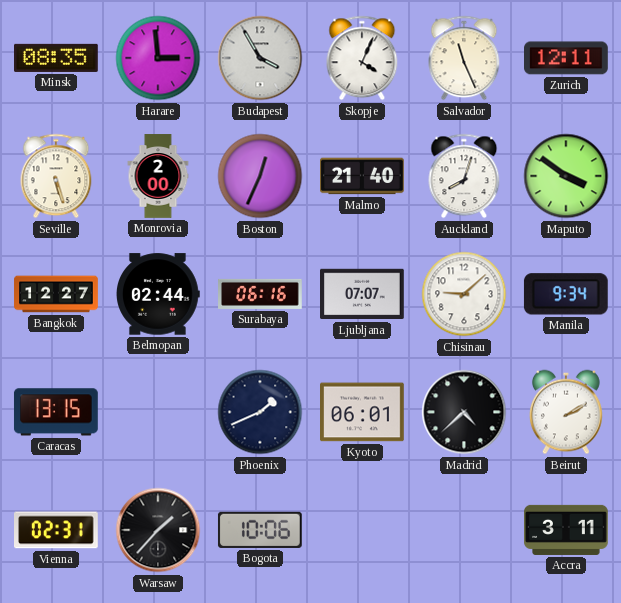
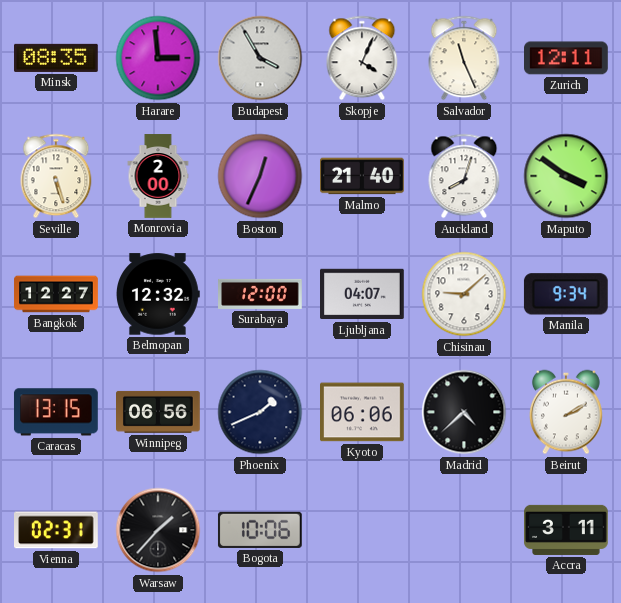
Belmopan: 02:44 -> 12:32 (159, 294)
Surabaya: 06:16 -> 12:00 (260, 294)
Ljubljana: 07:07 -> 04:07 (363, 294)
Winnipeg: none -> 06:56 (159, 412)
Kyoto: 06:01 -> 06:06 (363, 412)
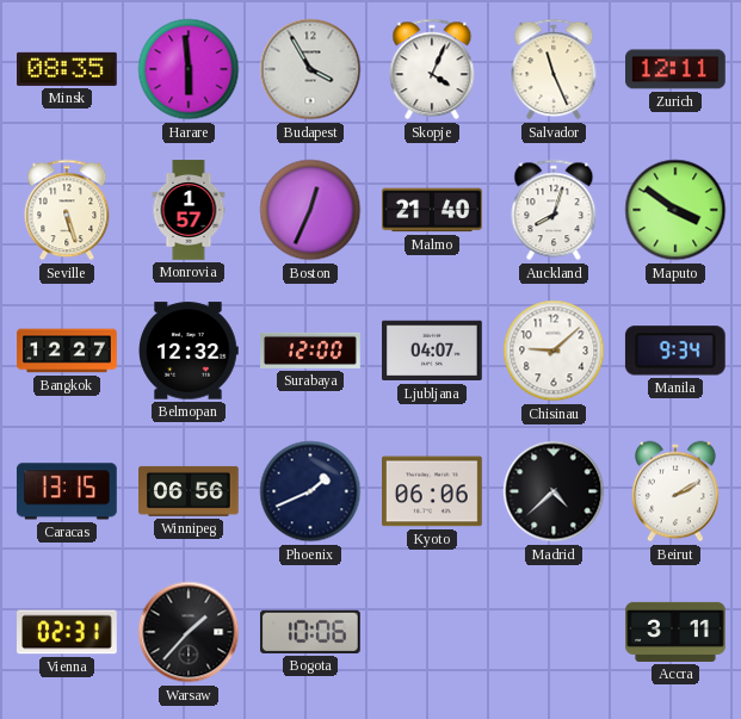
Harare: 2:59 -> 5:59 (189, 69)
Monrovia: 2:00 -> 1:57 (189, 210)
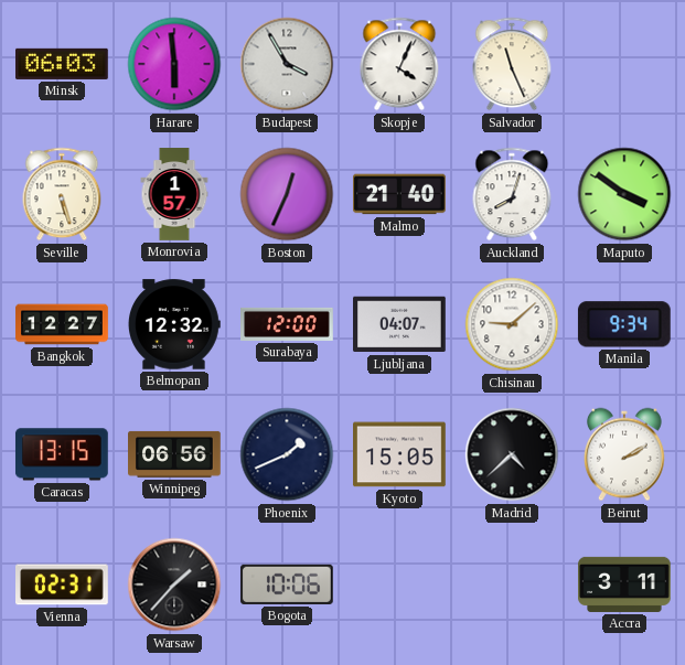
Minsk: 08:35 -> 06:03 (63, 64)
Zurich: 12:11 -> none (677, 69)
Kyoto: 06:06 -> 15:05 (400, 454)
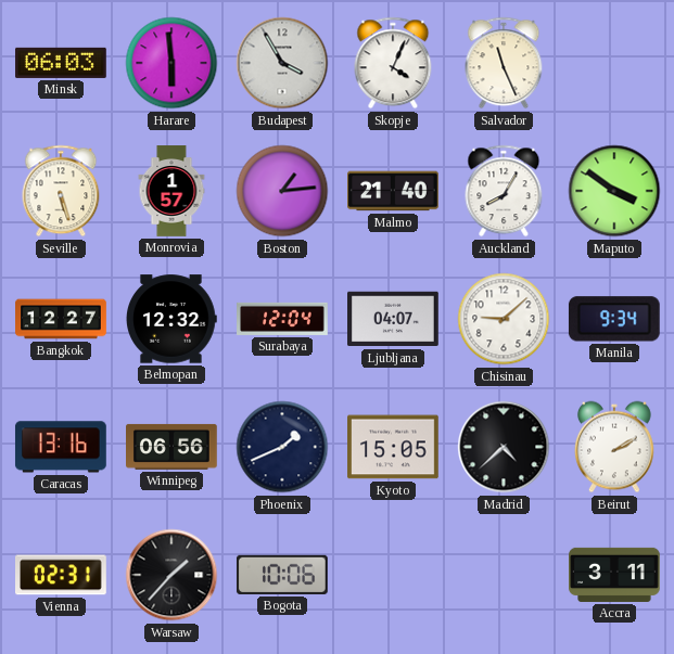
Boston: 12:34 -> 1:14 (282, 191)
Auckland: 8:03 -> 8:05 (504, 191)
Surabaya: 12:00 -> 12:04 (282, 319)
Caracas: 13:15 -> 13:16 (61, 447)
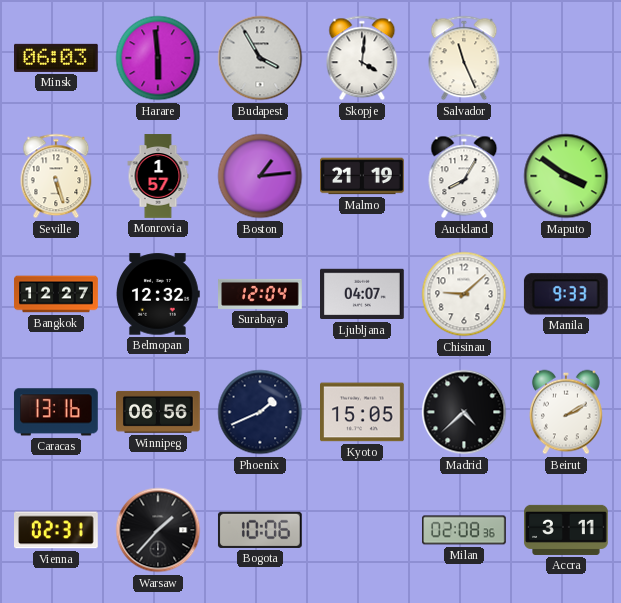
Skopje: 4:04 -> 4:01 (362, 58)
Malmo: 21:40 -> 21:19 (363, 176)
Manila: 9:34 -> 9:33 (566, 294)
Milan: none -> 02:08 (465, 530)
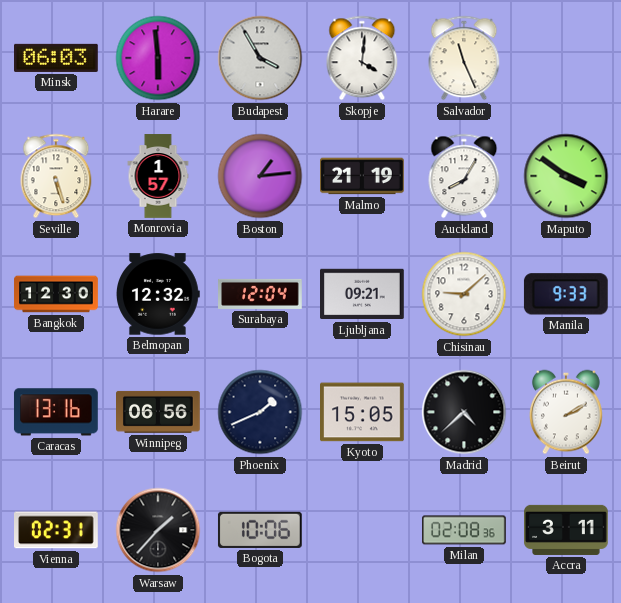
Bangkok: 12:27 -> 12:30 (56, 294)
Ljubljana: 04:07 -> 09:21 (363, 294)
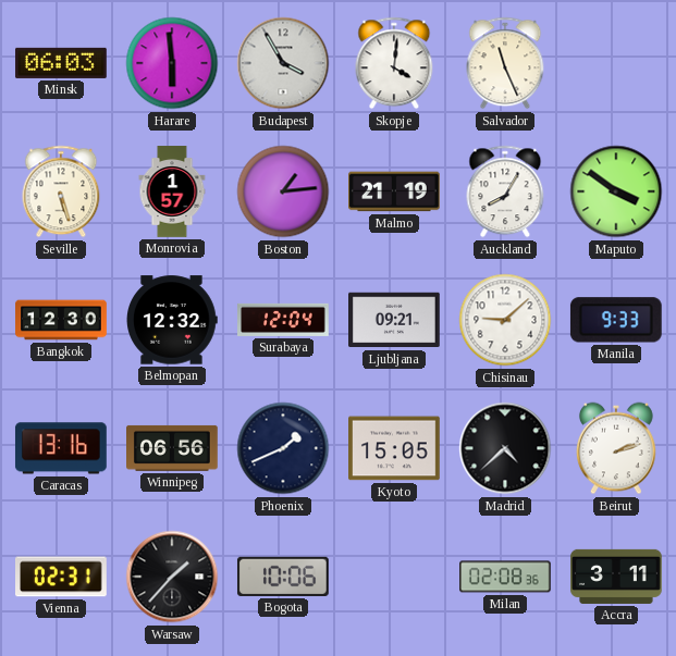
Beirut: 2:10 -> 2:12 (617, 448)
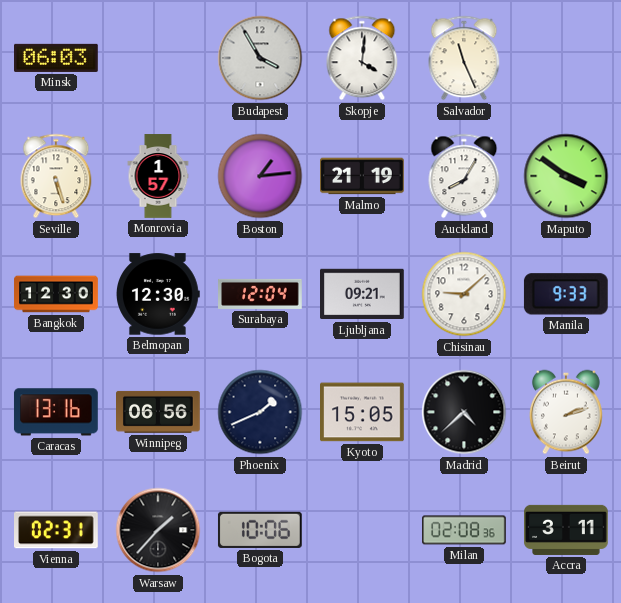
Harare: 5:59 -> none (172, 63)
Belmopan: 12:32 -> 12:30 (159, 294)
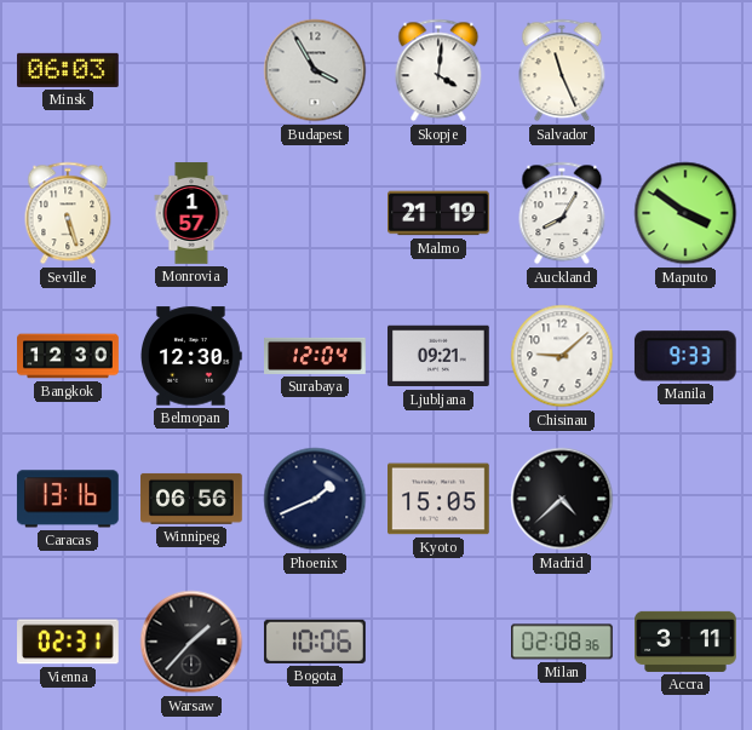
Boston: 1:14 -> none (260, 176)
Beirut: 2:12 -> none (567, 412)
